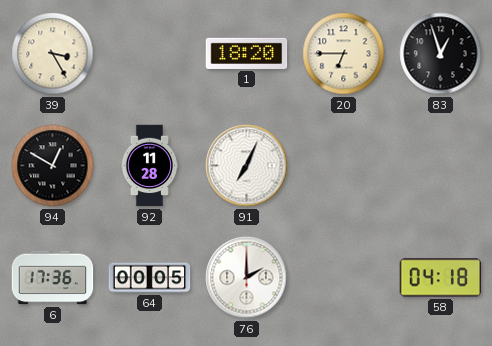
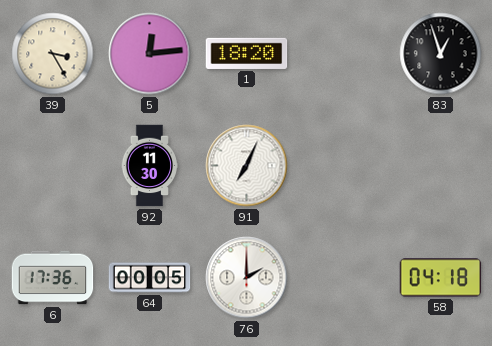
5: none -> 12:14 (150, 54)
20: 6:45 -> none (344, 54)
94: 12:50 -> none (53, 166)
92: 11:28 -> 11:30 (150, 166)
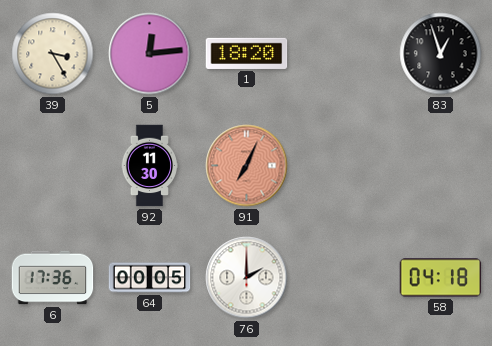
91 dial: white -> salmon (247, 166)
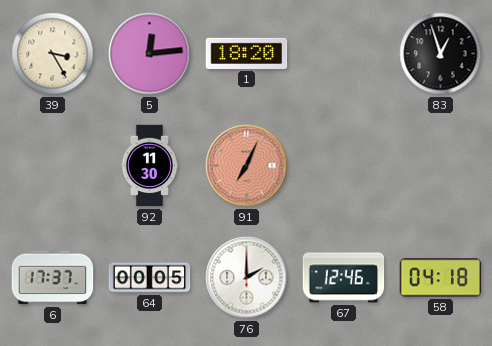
6: 17:36 -> 17:37 (53, 278)
67: none -> 12:46 (344, 278)
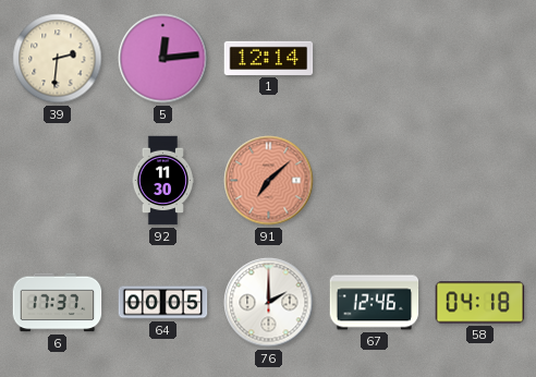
39: 3:25 -> 2:31 (58, 59)
1: 18:20 -> 12:14 (269, 58)
83: 12:57 -> none (441, 54)
91: 7:04 -> 7:08 (269, 181)
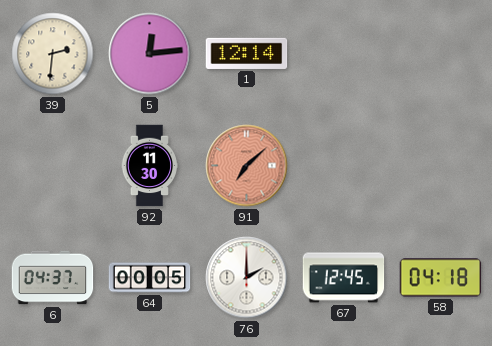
6: 17:37 -> 04:37 (53, 278)
67: 12:46 -> 12:45 (344, 278)
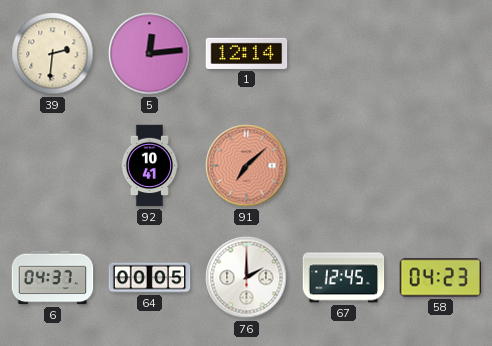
92: 11:30 -> 10:41 (150, 166)
58: 04:18 -> 04:23 (441, 278)
